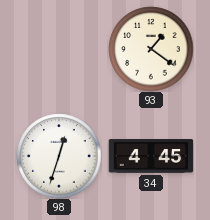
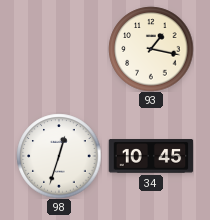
93: 1:21 -> 1:17 (151, 49)
34: 4:45 -> 10:45 (151, 156)
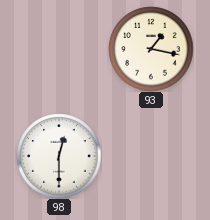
98: 12:33 -> 12:30 (59, 156)
34: 10:45 -> none (151, 156)
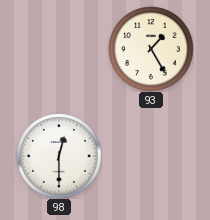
93: 1:17 -> 1:25 (151, 49)
